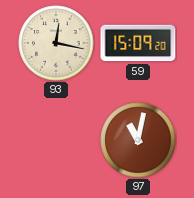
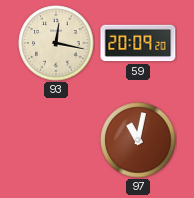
59: 15:09 -> 20:09 (138, 43)
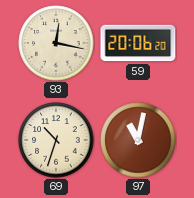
59: 20:09 -> 20:06 (138, 43)
69: none -> 10:33 (56, 140)
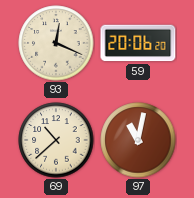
93: 12:17 -> 12:19 (56, 43)
69: 10:33 -> 10:38 (56, 140)
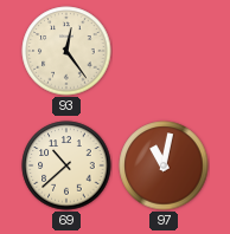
93: 12:19 -> 12:24 (66, 51)
59: 20:06 -> none (138, 43)
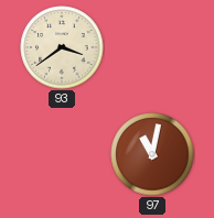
93: 12:24 -> 3:39 (62, 47)
69: 10:38 -> none (66, 165)
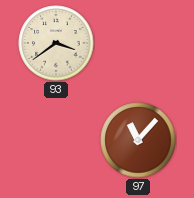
97: 11:02 -> 11:07 (138, 140)
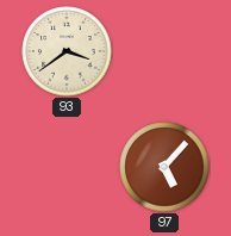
97: 11:07 -> 5:07 (164, 167)
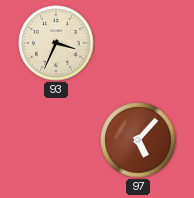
93: 3:39 -> 3:34 (56, 43)
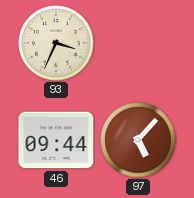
46: none -> 09:44 (56, 140)
